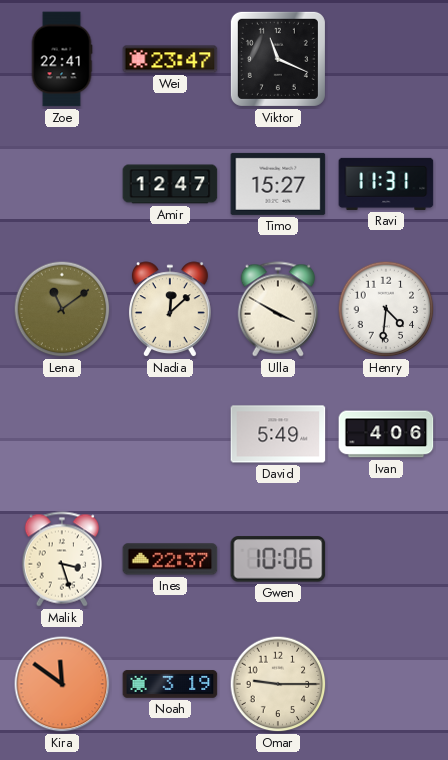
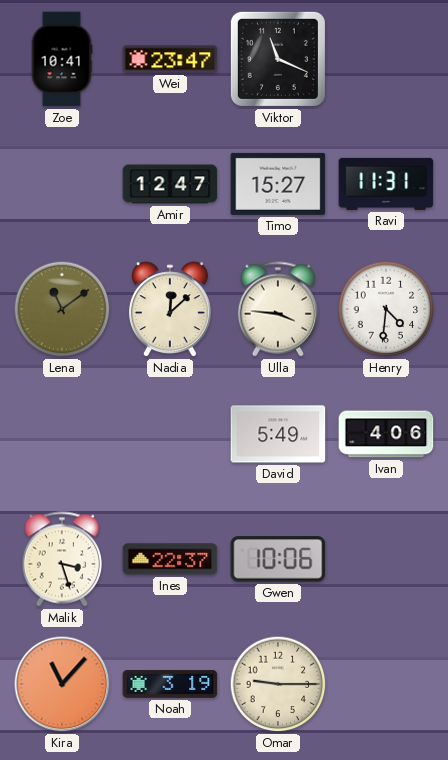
Zoe: 22:41 -> 10:41 (62, 59)
Ulla: 3:50 -> 3:46 (277, 309)
Kira: 11:51 -> 11:07 (62, 684)
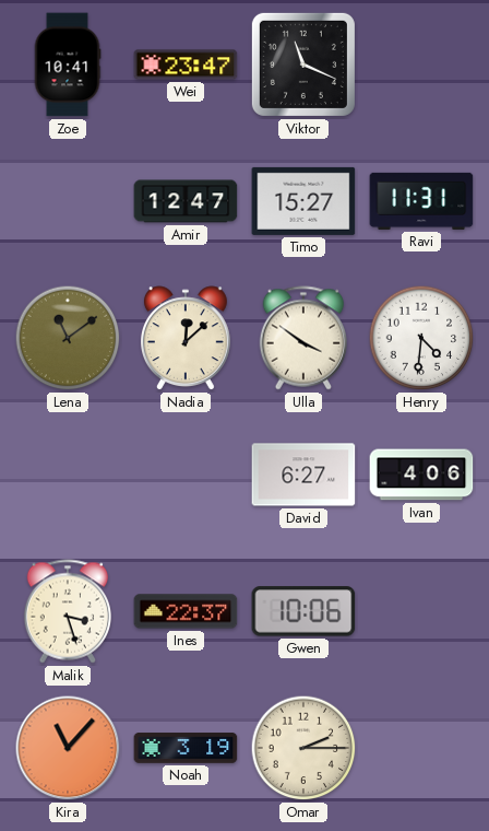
Ulla: 3:46 -> 3:51 (302, 338)
David: 5:49 -> 6:27 (303, 475)
Omar: 9:15 -> 2:15 (303, 748)
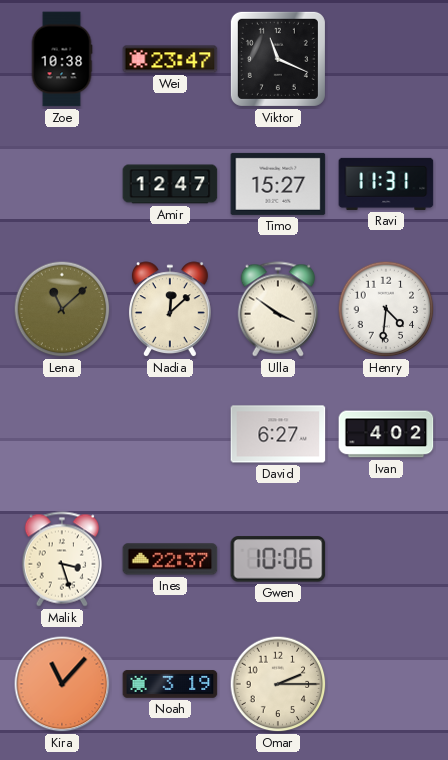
Zoe: 10:41 -> 10:38 (62, 59)
Lena: 11:09 -> 11:08 (62, 309)
Ivan: 4:06 -> 4:02 (386, 434)
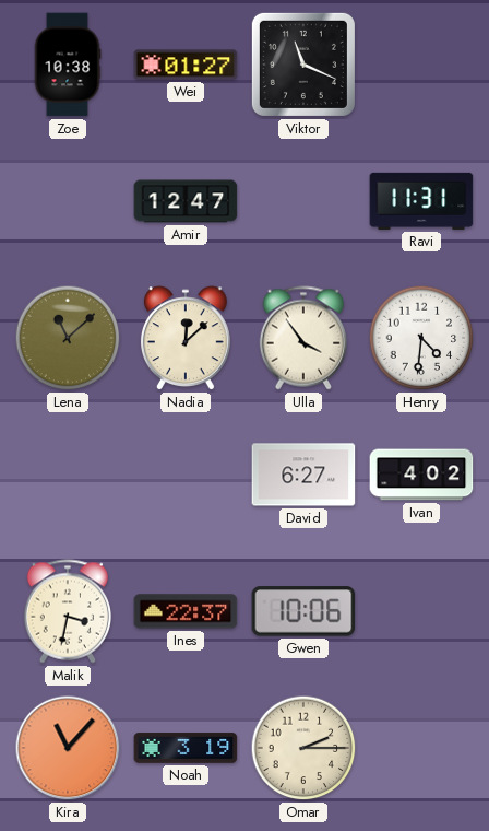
Wei: 23:47 -> 01:27 (186, 65)
Timo: 15:27 -> none (278, 184)
Ulla: 3:51 -> 3:54 (302, 338)
Malik: 3:27 -> 3:32 (67, 611)
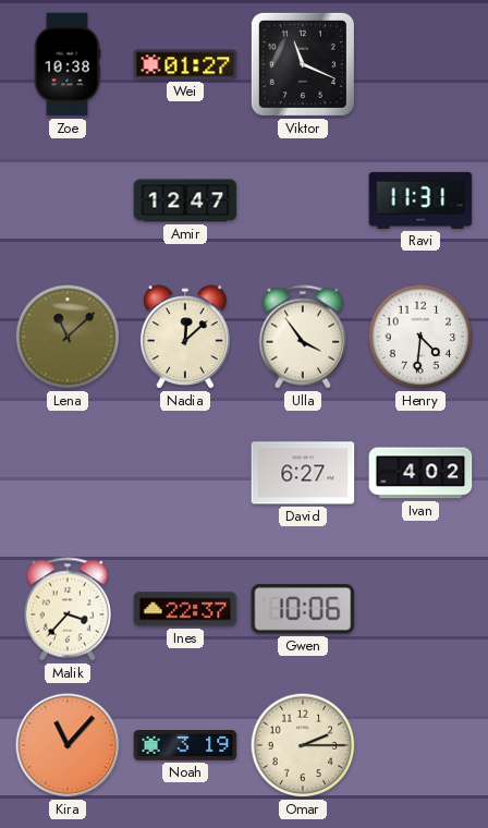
Malik: 3:32 -> 3:37 (66, 609)
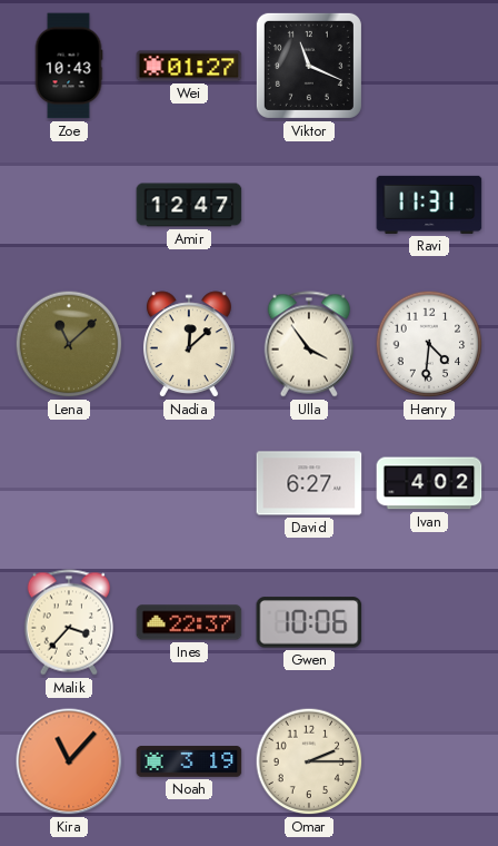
Zoe: 10:38 -> 10:43 (69, 66)
